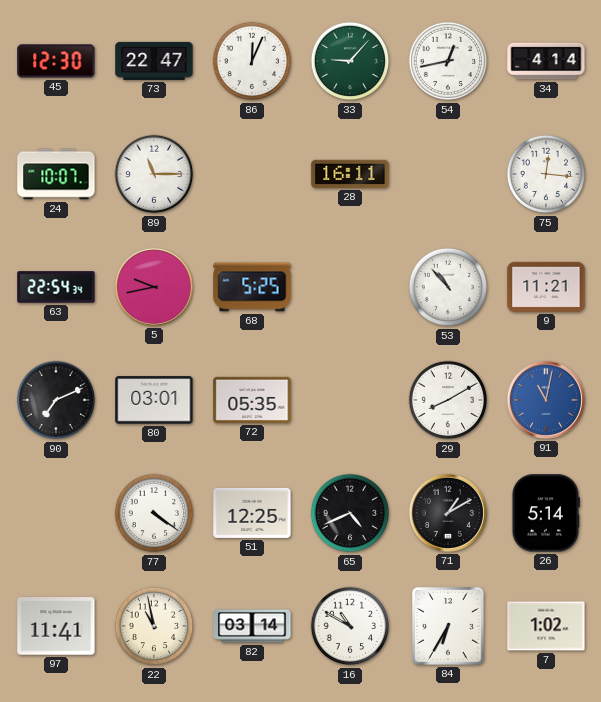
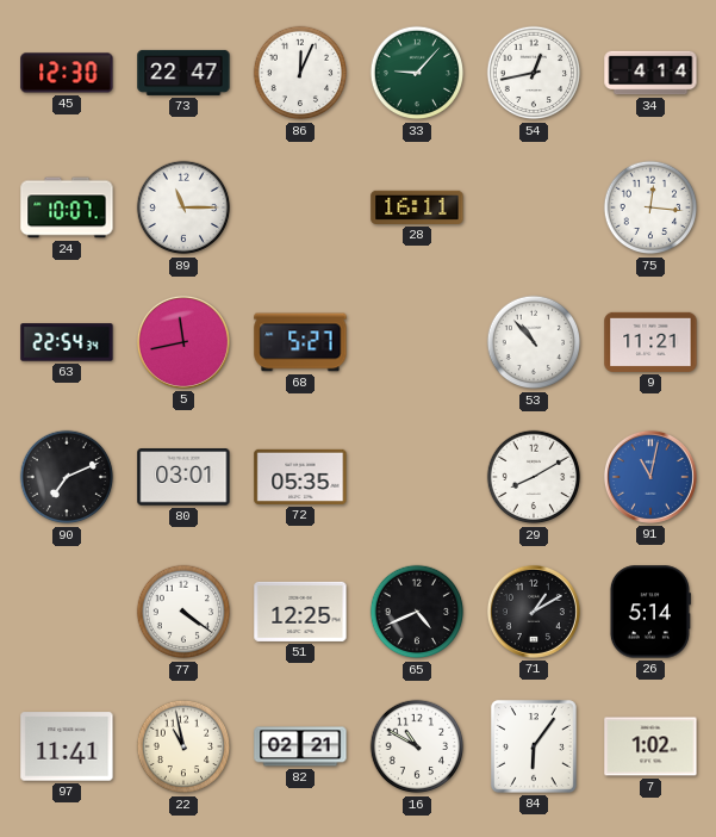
5: 9:43 -> 11:43 (183, 342)
68: 5:25 -> 5:27 (300, 342)
82: 03:14 -> 02:21 (300, 746)
84: 6:35 -> 6:06 (535, 746)
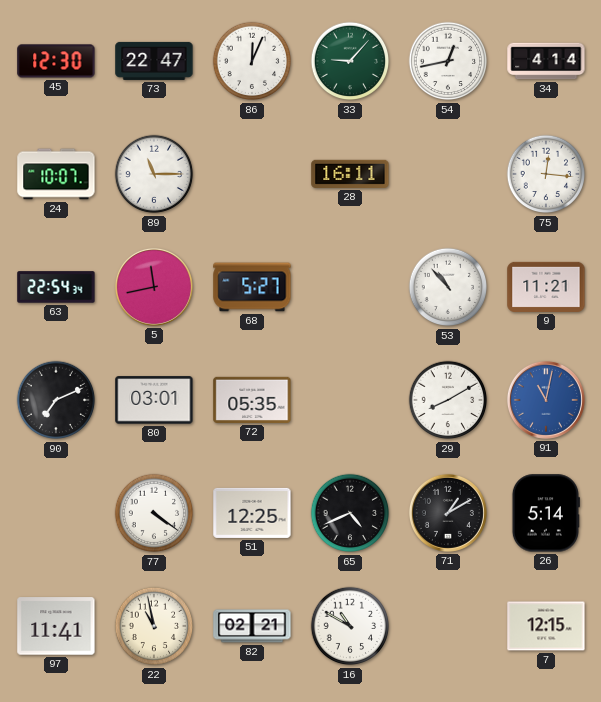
84: 6:06 -> none (535, 746)
7: 1:02 -> 12:15 (546, 626)
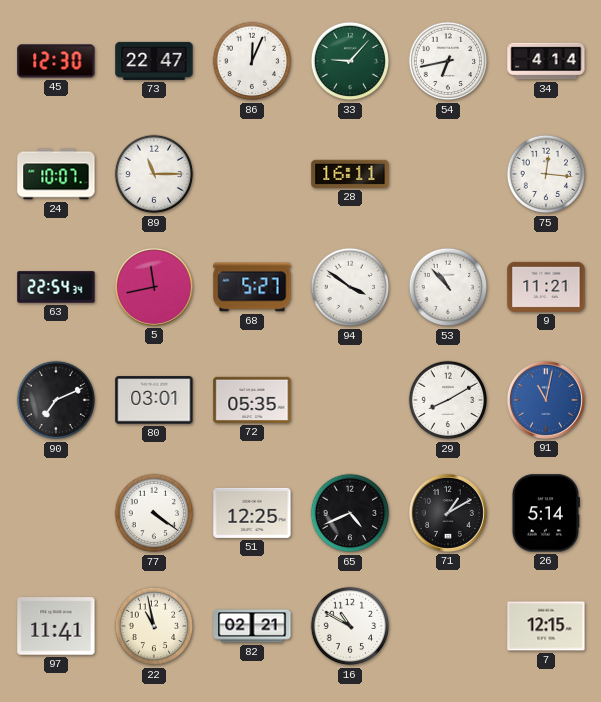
54: 12:43 -> 6:43 (448, 61)
94: none -> 3:51 (350, 287)
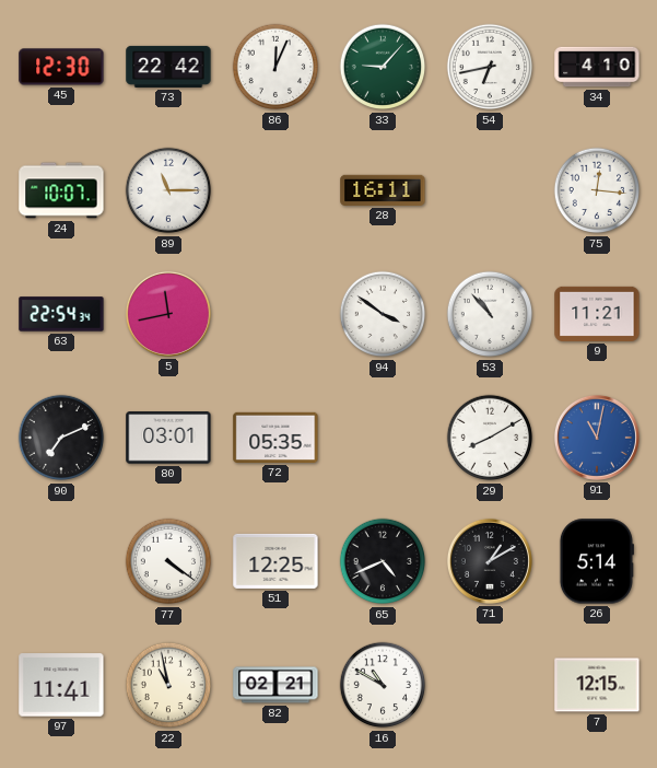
73: 22:47 -> 22:42 (168, 67)
34: 4:14 -> 4:10 (597, 67)
68: 5:27 -> none (252, 287)
